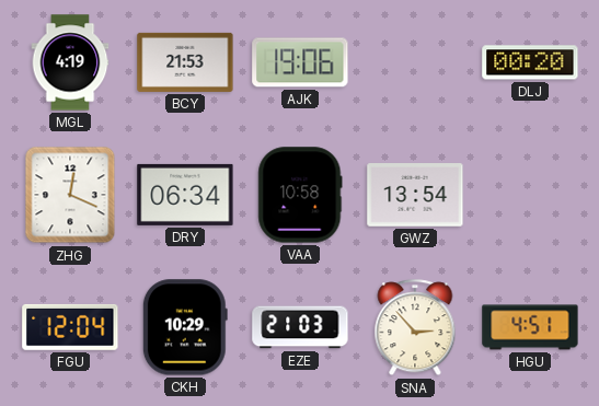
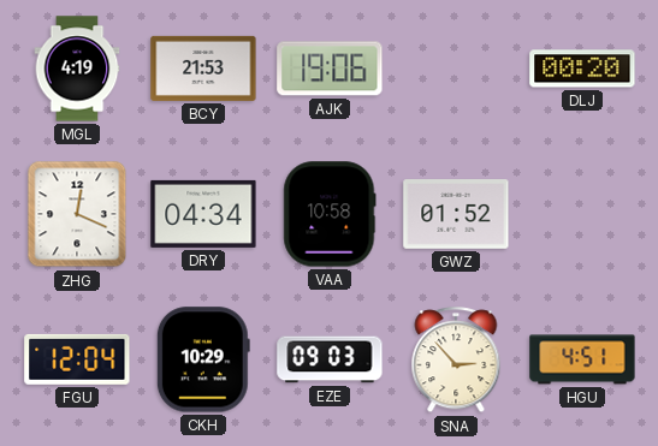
DRY: 06:34 -> 04:34 (203, 214)
GWZ: 13:54 -> 01:52 (456, 214)
EZE: 21:03 -> 09:03 (330, 359)
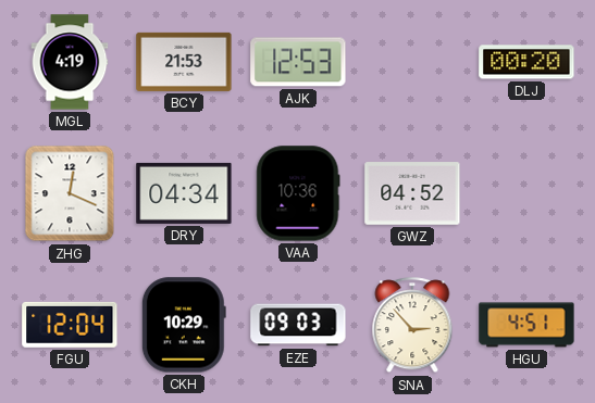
AJK: 19:06 -> 12:53 (298, 62)
VAA: 10:58 -> 10:36 (298, 193)
GWZ: 01:52 -> 04:52 (412, 193)
